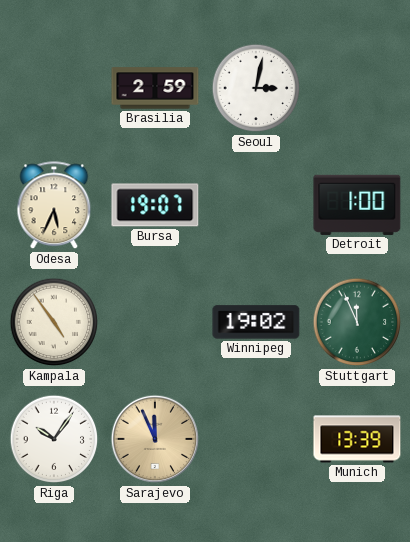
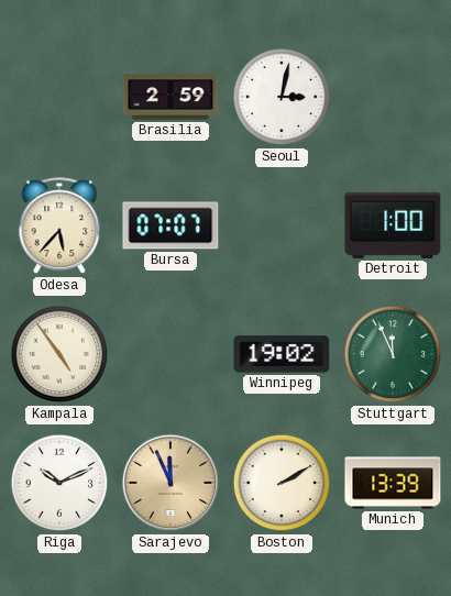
Odesa: 5:34 -> 5:37 (59, 227)
Bursa: 19:07 -> 07:07 (170, 225)
Riga: 10:06 -> 10:11 (59, 483)
Boston: none -> 2:10 (282, 483)
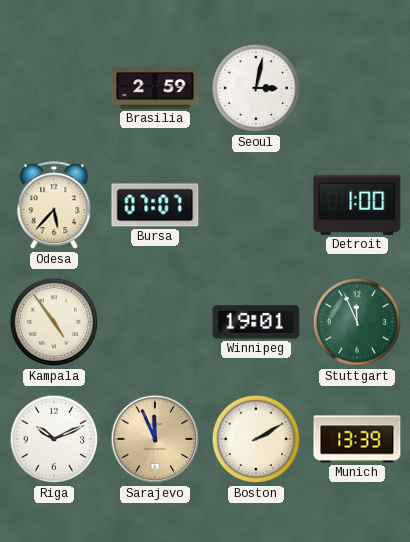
Winnipeg: 19:02 -> 19:01 (256, 322)
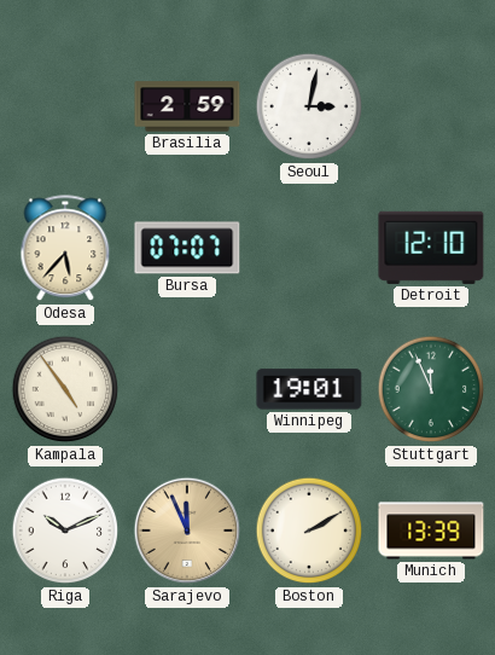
Detroit: 1:00 -> 12:10 (431, 248)
